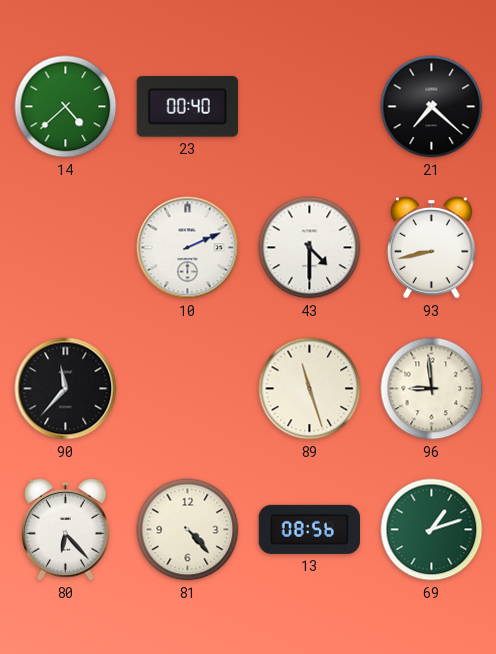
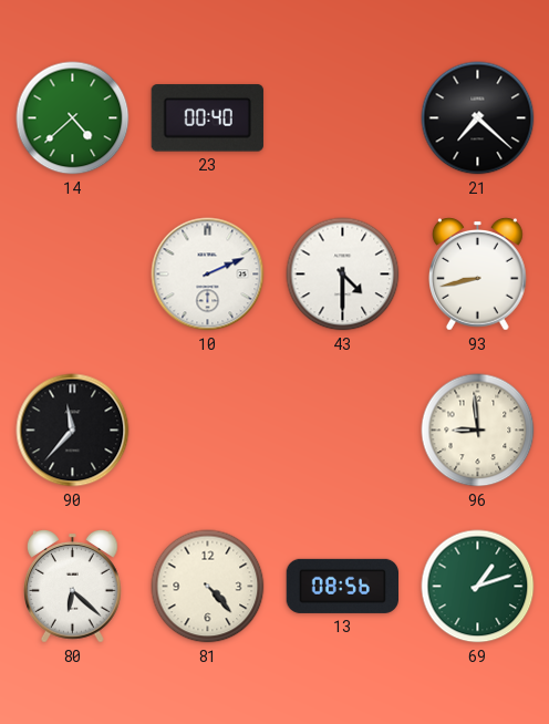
89: 11:27 -> none (310, 389)
80: 6:23 -> 6:22 (73, 587)
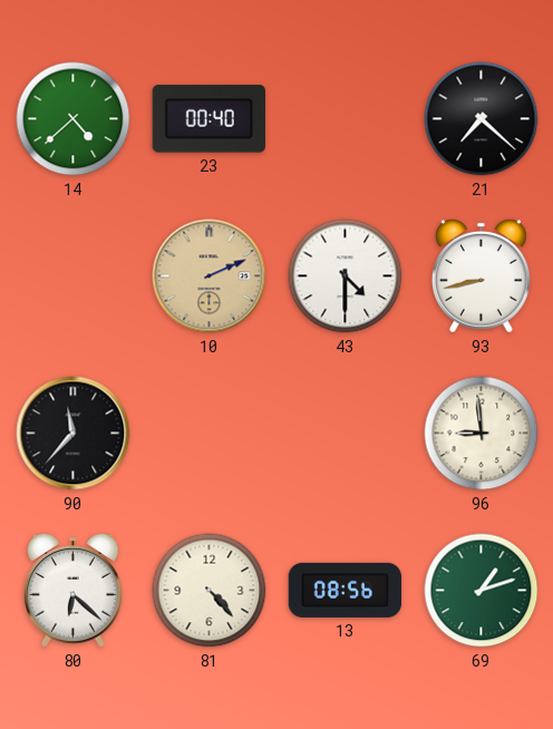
10 dial: white -> champagne (210, 276)
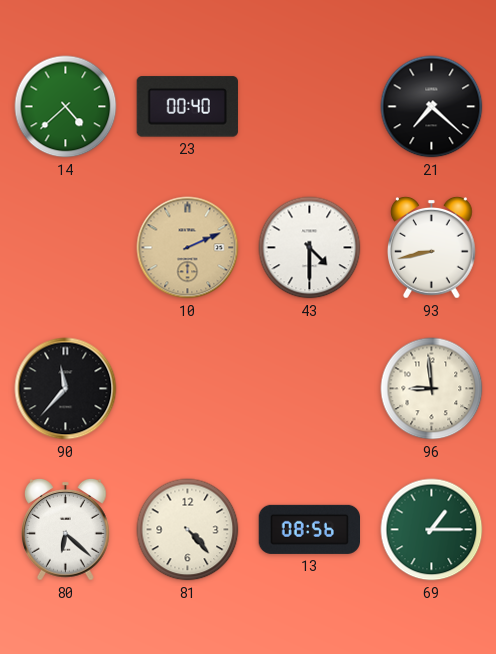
69: 1:12 -> 1:15 (432, 530)
